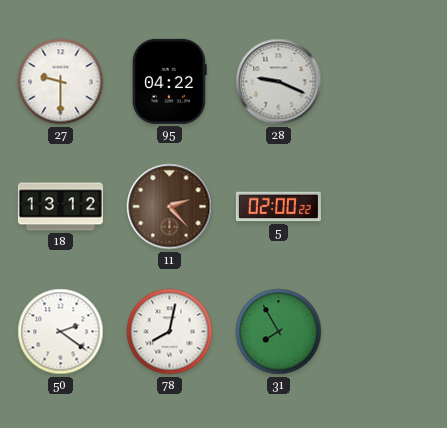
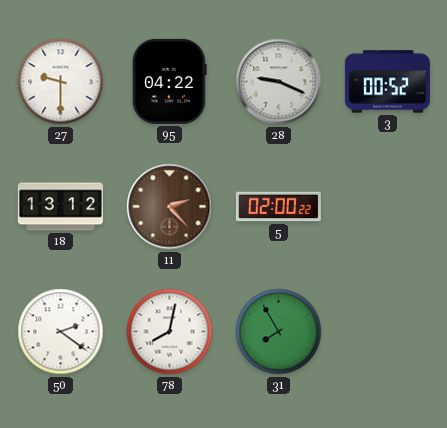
3: none -> 00:52 (387, 82)
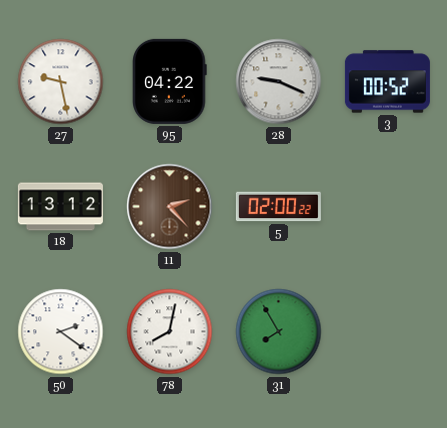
27: 9:30 -> 9:28 (61, 82)
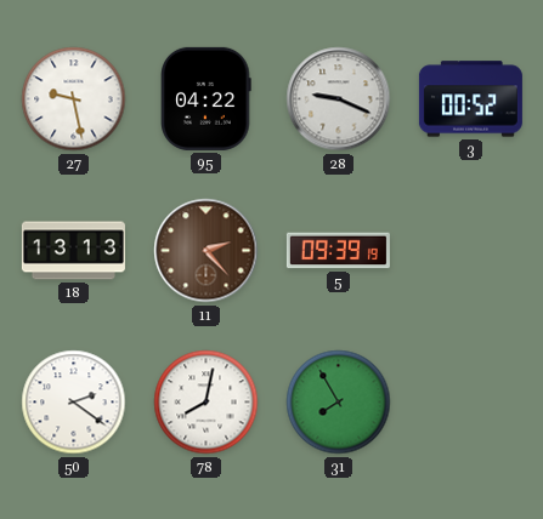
18: 13:12 -> 13:13 (73, 251)
5: 02:00 -> 09:39 (338, 251)
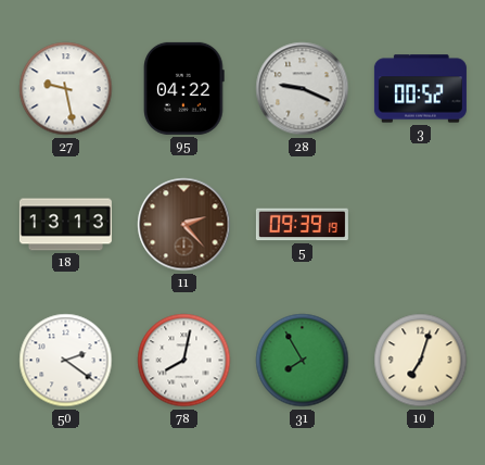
10: none -> 7:03 (421, 361)
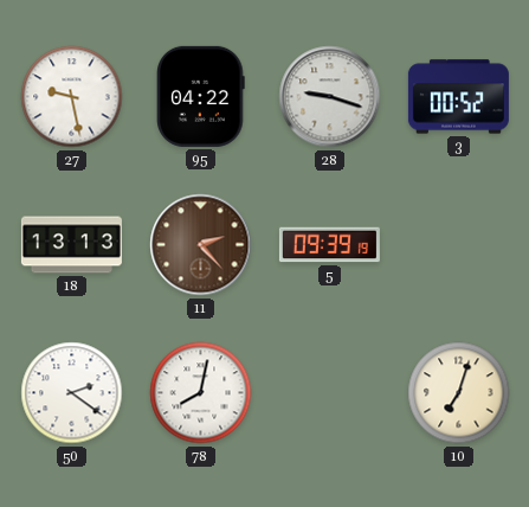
28: 9:19 -> 9:18 (330, 97)
31: 7:55 -> none (303, 361)
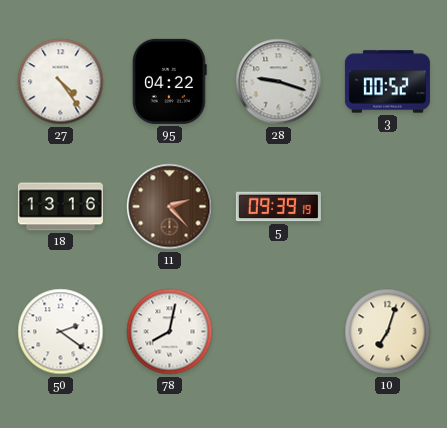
27: 9:28 -> 4:24 (61, 82)
18: 13:13 -> 13:16 (60, 207)
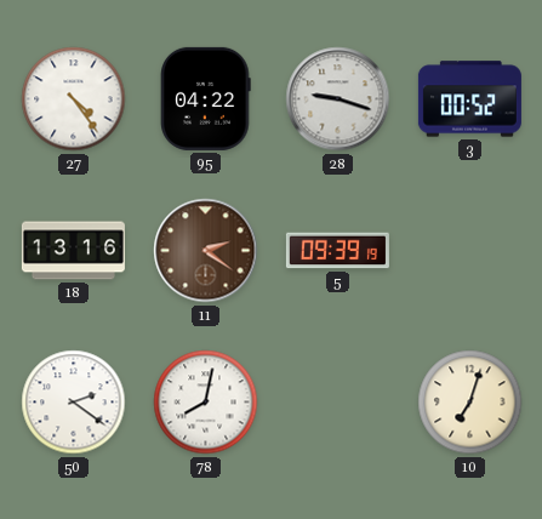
11: 2:23 -> 2:21 (206, 251)
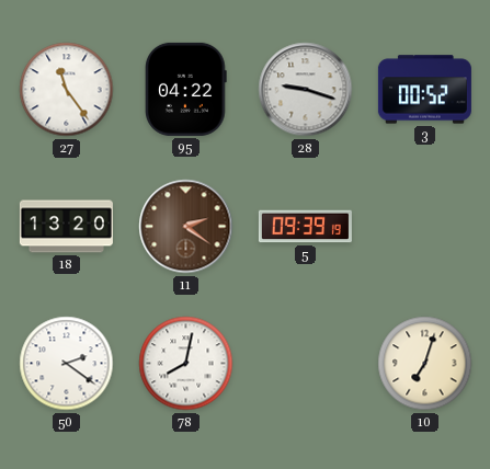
27: 4:24 -> 11:24 (67, 90)
18: 13:16 -> 13:20 (66, 227)
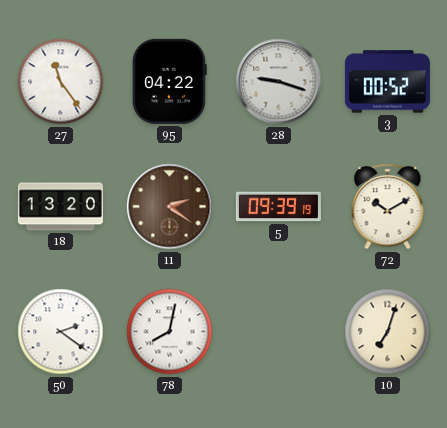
72: none -> 10:10 (388, 207)
